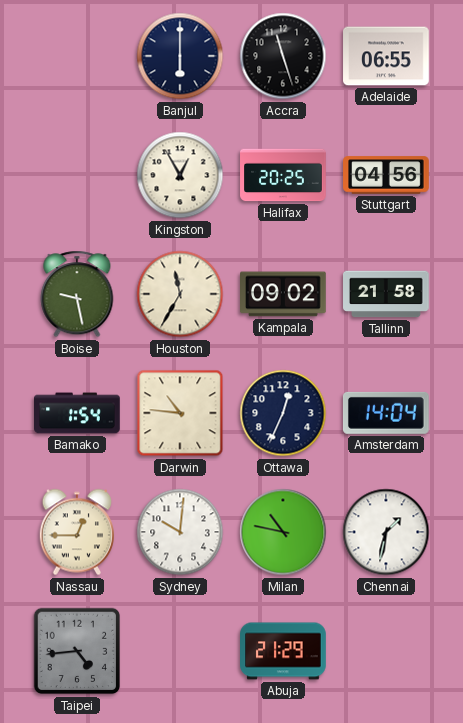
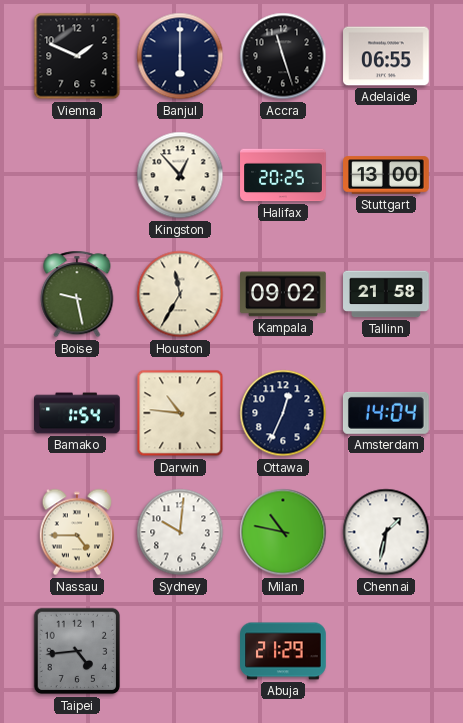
Vienna: none -> 1:49 (77, 56)
Kingston: 12:55 -> 12:53 (180, 175)
Stuttgart: 04:56 -> 13:00 (386, 175)
Nassau: 12:45 -> 4:45 (76, 532)
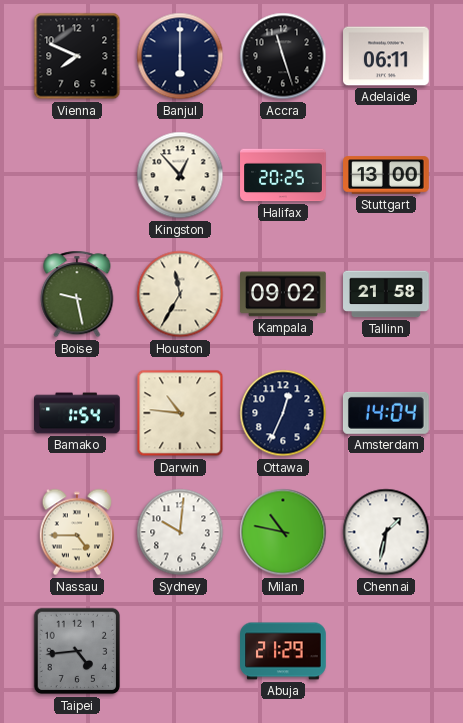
Vienna: 1:49 -> 7:49 (77, 56)
Adelaide: 06:55 -> 06:11 (386, 56)
